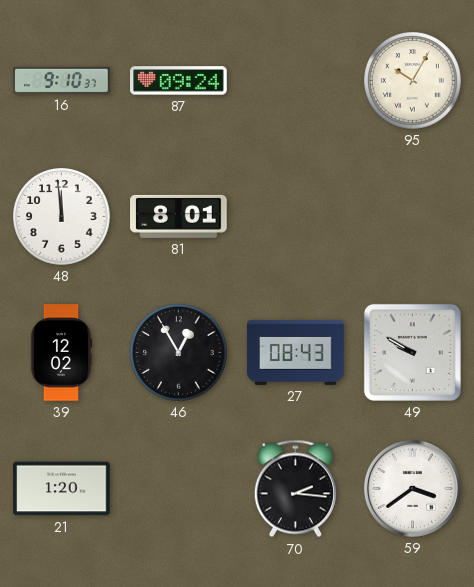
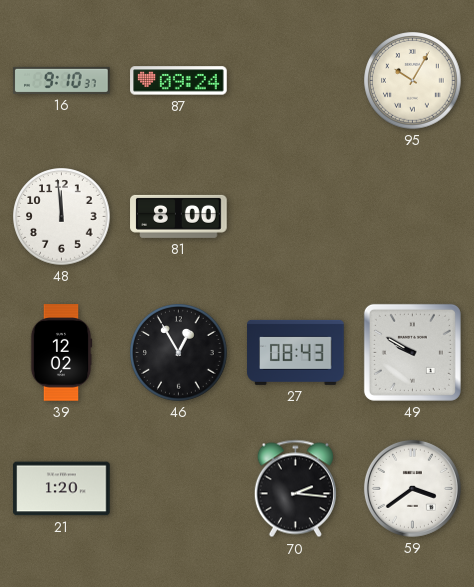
81: 8:01 -> 8:00 (179, 216)
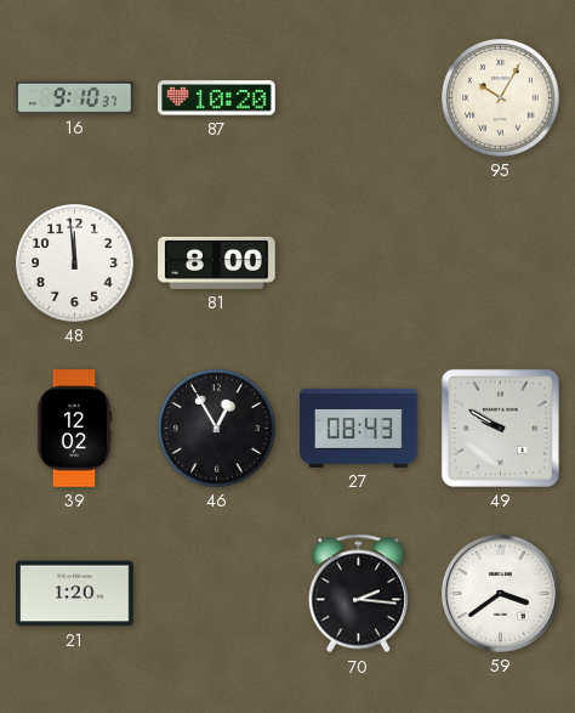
87: 09:24 -> 10:20 (217, 98)
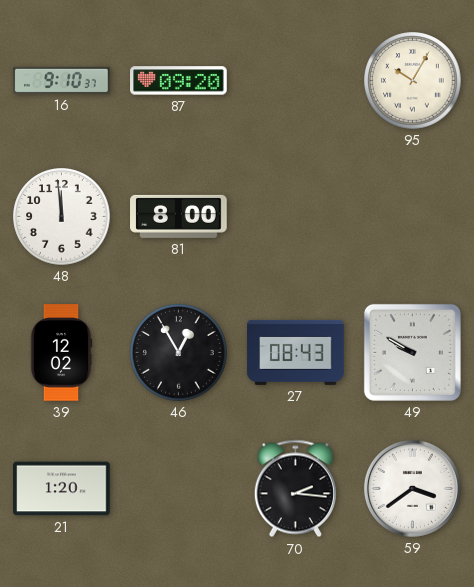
87: 10:20 -> 09:20 (179, 81)
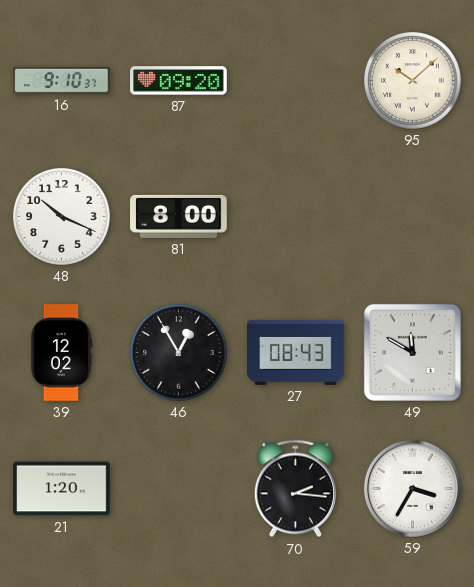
95: 10:05 -> 10:08 (413, 81)
48: 11:59 -> 10:19 (62, 217)
49: 9:50 -> 11:50 (412, 352)
59: 3:39 -> 3:35 (412, 488)
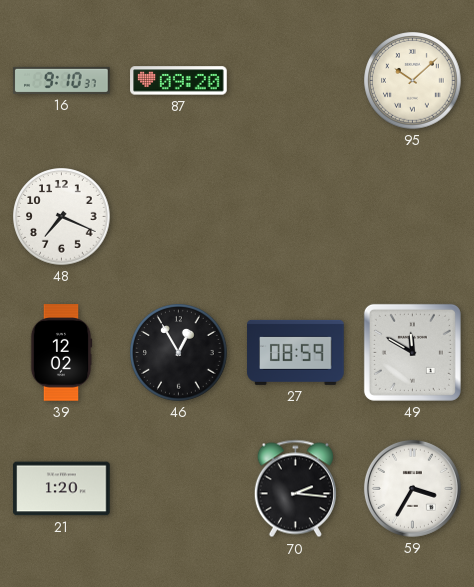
48: 10:19 -> 7:19 (62, 217)
81: 8:00 -> none (179, 216)
27: 08:43 -> 08:59 (296, 352)
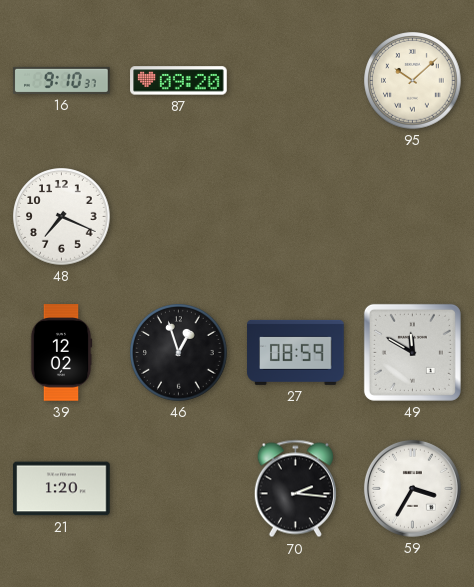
46: 12:55 -> 12:57 (179, 353)
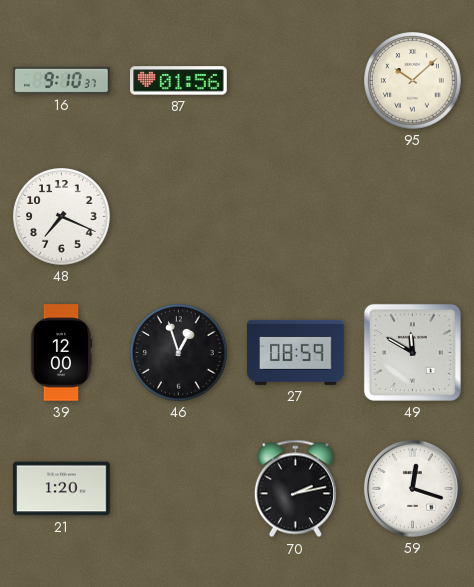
87: 09:20 -> 01:56 (179, 81)
39: 12:02 -> 12:00 (61, 353)
70: 2:16 -> 2:13 (295, 489)
59: 3:35 -> 12:18 (412, 488)
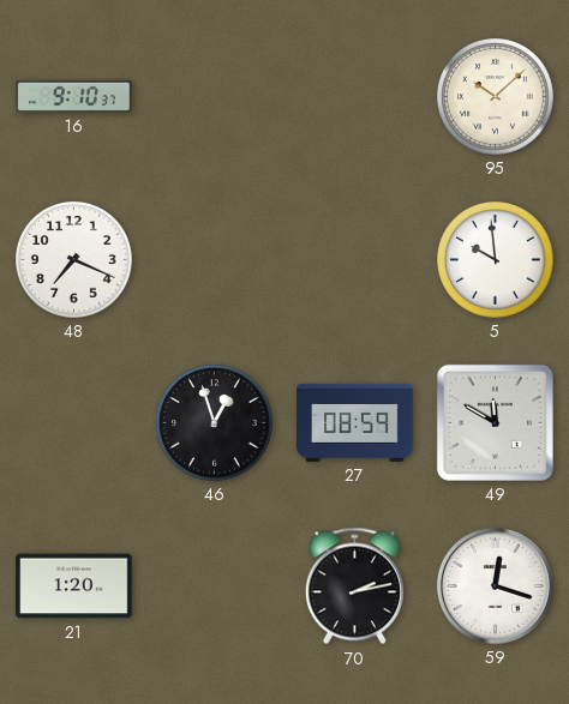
87: 01:56 -> none (179, 81)
5: none -> 9:59 (496, 260)
39: 12:00 -> none (61, 353)
